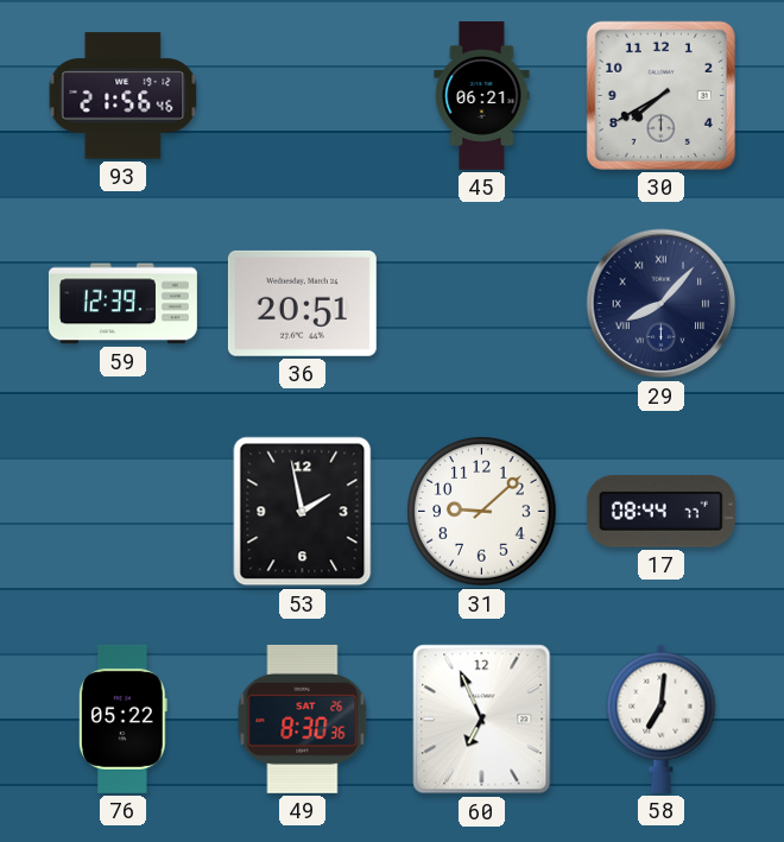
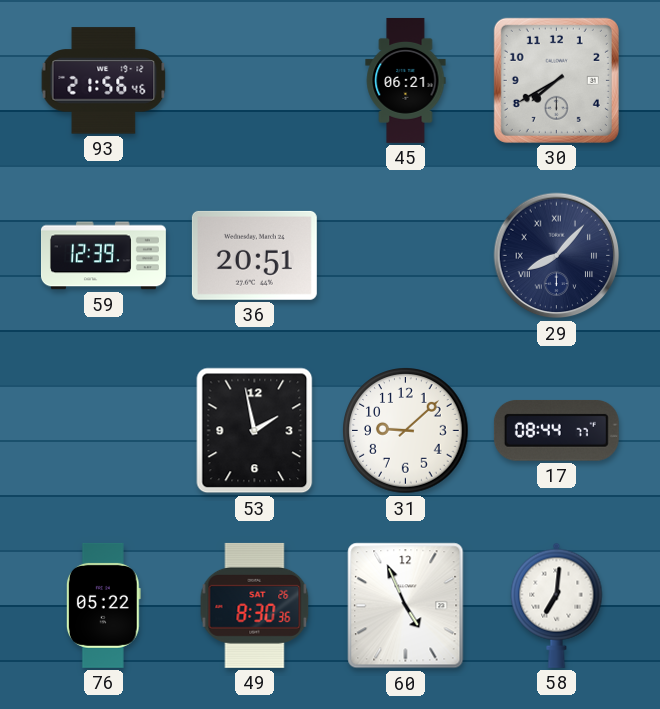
60: 6:56 -> 4:56 (406, 606)
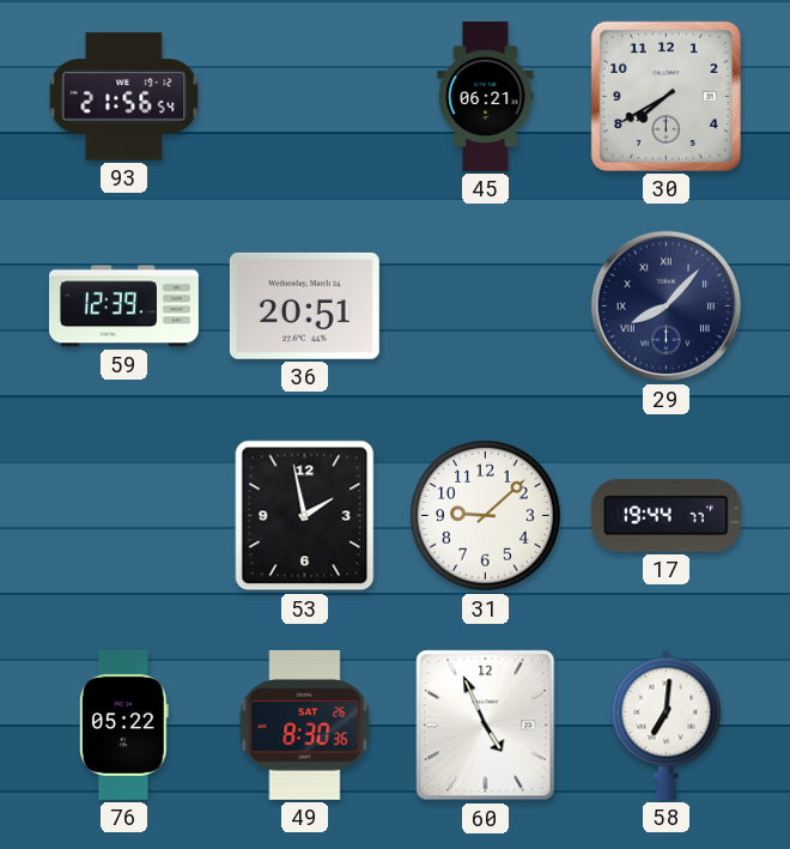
93: 21:56:46 -> 21:56:54 (124, 97)
17: 08:44 -> 19:44 (666, 515)
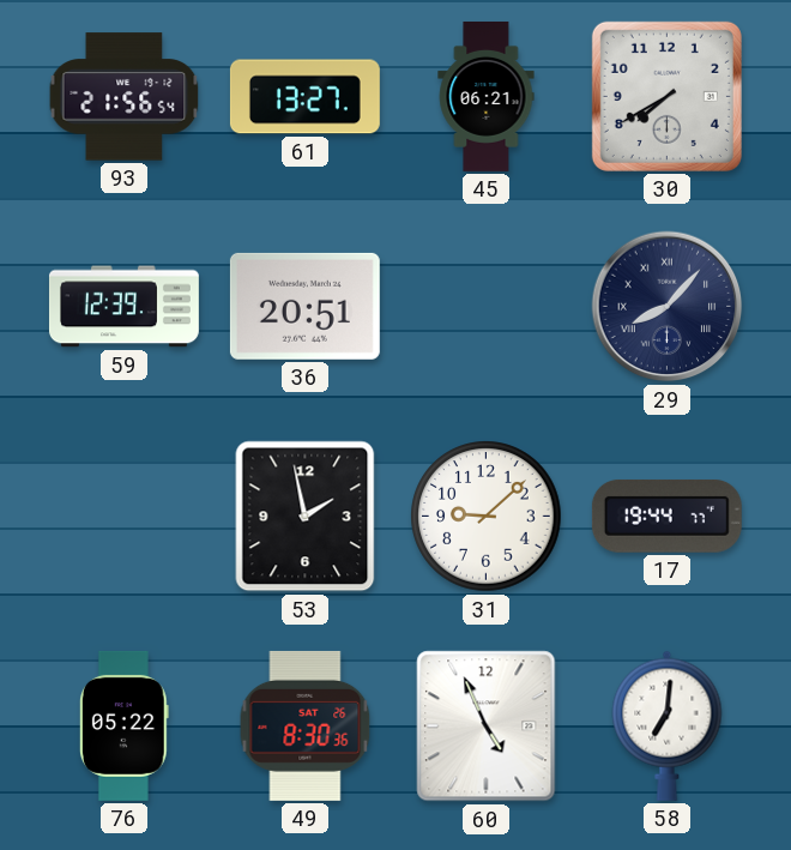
61: none -> 13:27 (304, 97)
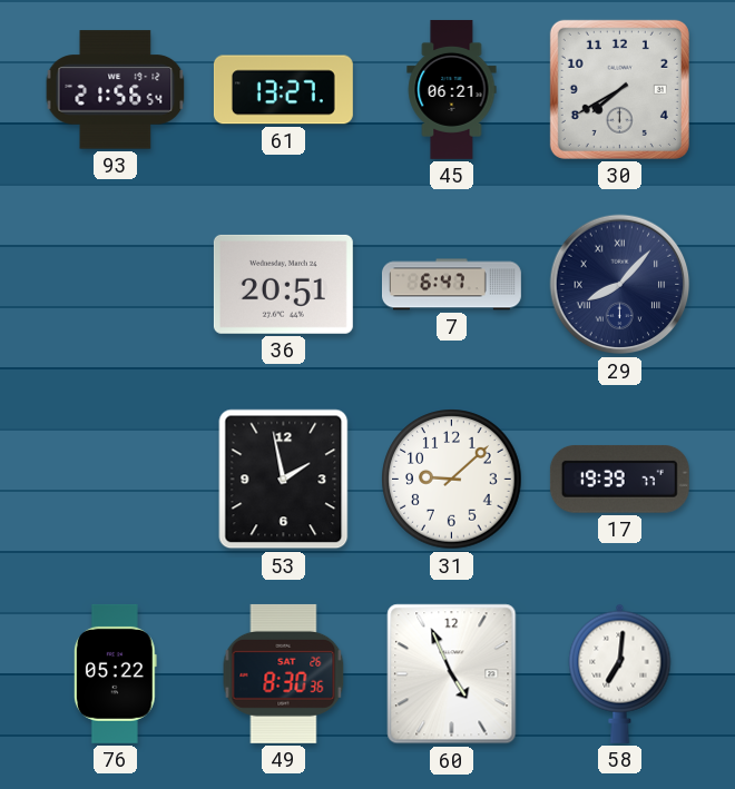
59: 12:39 -> none (123, 307)
7: none -> 6:47 (451, 285)
17: 19:44 -> 19:39 (619, 479)
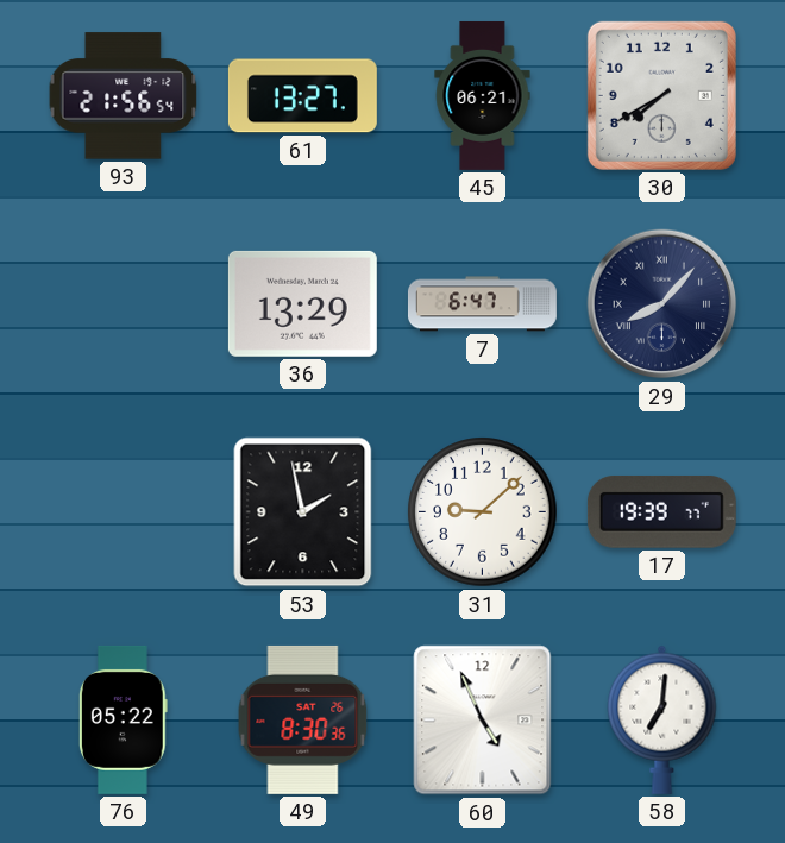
36: 20:51 -> 13:29 (302, 303)
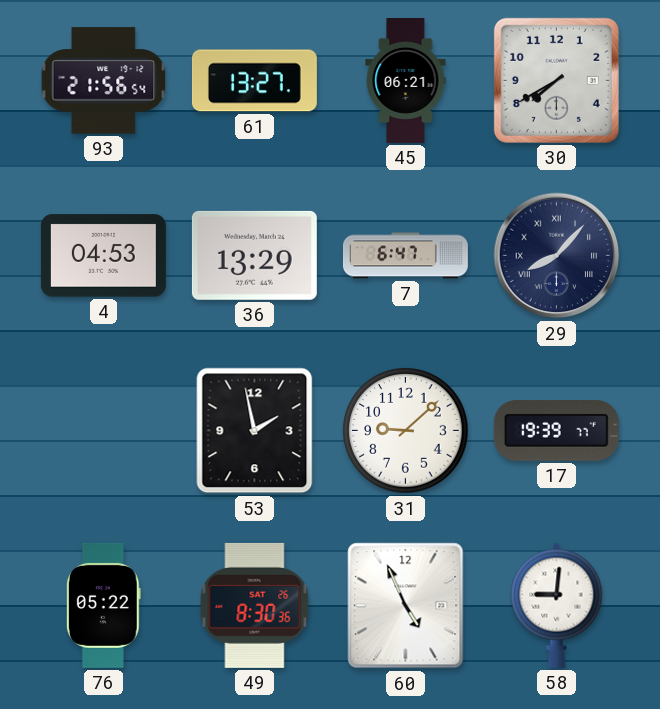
4: none -> 04:53 (103, 256)
58: 7:01 -> 9:01 (557, 605)
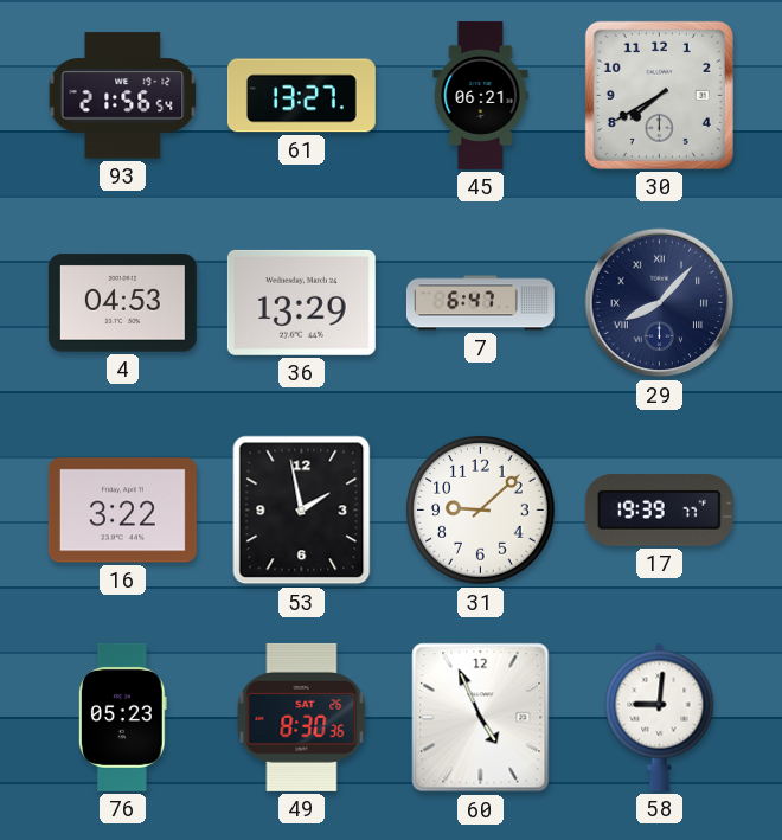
16: none -> 3:22 (122, 511)
76: 05:22 -> 05:23 (122, 717)
